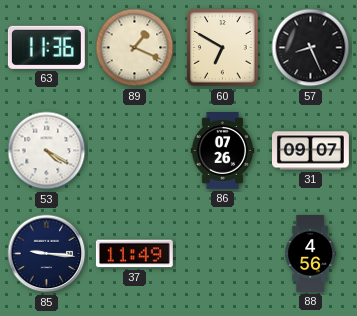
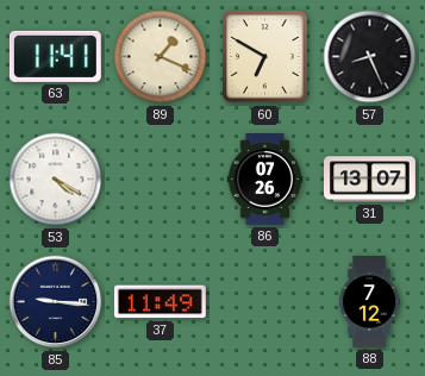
63: 11:36 -> 11:41 (55, 56)
31: 09:07 -> 13:07 (370, 180)
88: 4:56 -> 7:12 (370, 302)
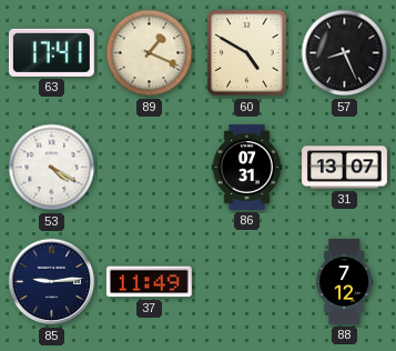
63: 11:41 -> 17:41 (51, 52)
60: 6:50 -> 4:50 (247, 53)
86: 07:26 -> 07:31 (247, 168)
85: 9:16 -> 9:14 (52, 282)
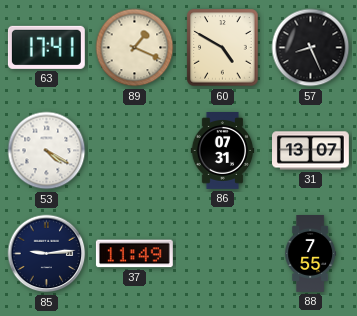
88: 7:12 -> 7:55 (311, 254)
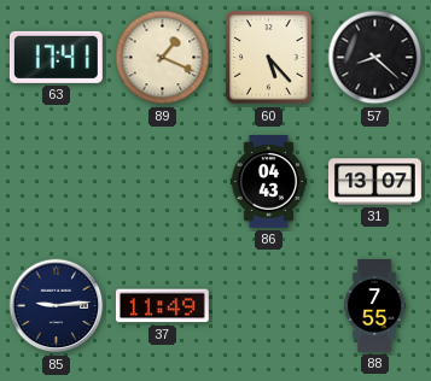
60: 4:50 -> 5:23 (269, 58)
57: 8:26 -> 8:22 (375, 58)
53: 4:20 -> none (47, 151)
86: 07:31 -> 04:43 (269, 182)
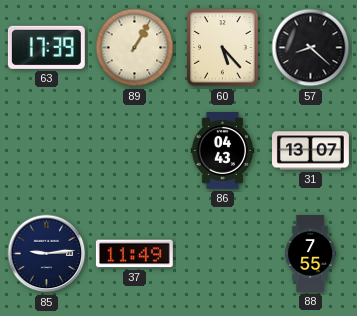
63: 17:41 -> 17:39 (46, 47)
89: 1:19 -> 1:05 (135, 48)
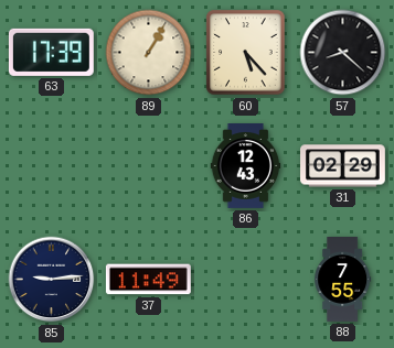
86: 04:43 -> 12:43 (246, 166)
31: 13:07 -> 02:29 (343, 166)
